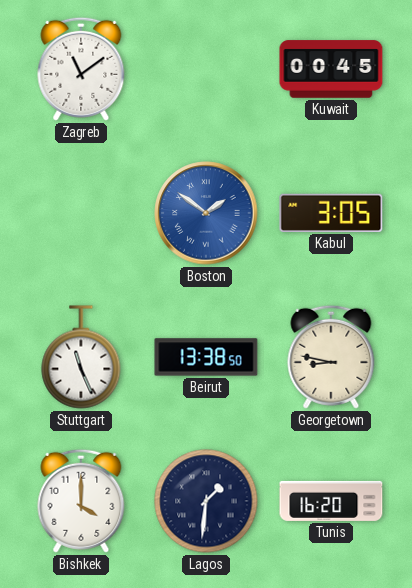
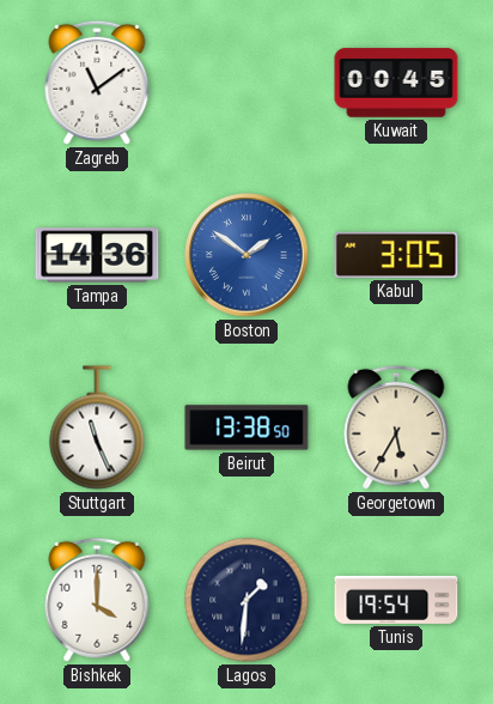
Tampa: none -> 14:36 (97, 255)
Georgetown: 8:47 -> 5:35 (396, 427)
Tunis: 16:20 -> 19:54 (396, 600)
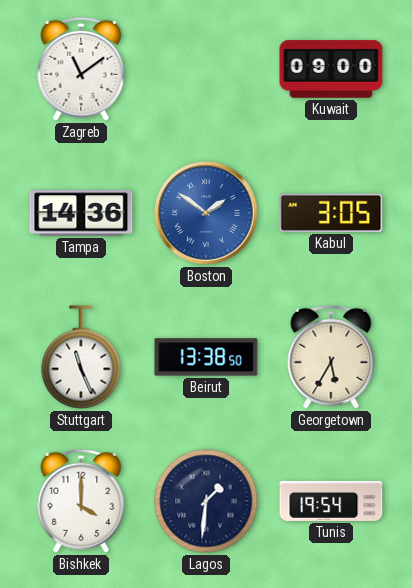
Kuwait: 00:45 -> 09:00 (331, 69)
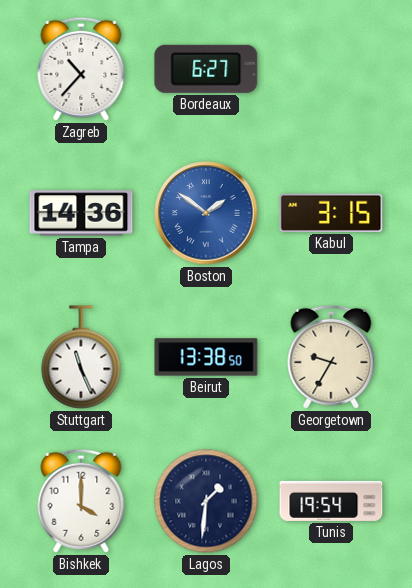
Zagreb: 11:09 -> 10:37 (81, 69)
Bordeaux: none -> 6:27 (206, 69)
Kuwait: 09:00 -> none (331, 69)
Kabul: 3:05 -> 3:15 (331, 213)
Georgetown: 5:35 -> 9:35 (331, 357)
